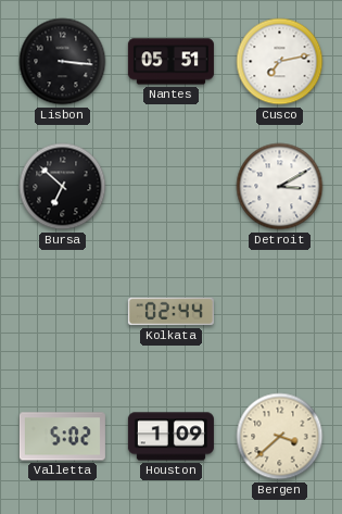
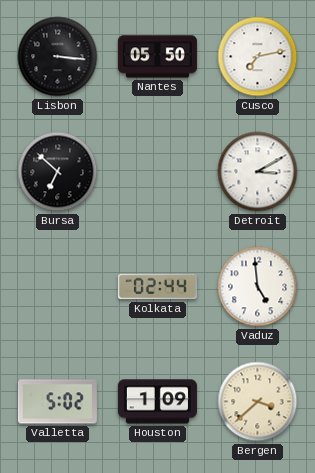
Nantes: 05:51 -> 05:50 (157, 57)
Vaduz: none -> 4:59 (258, 287)
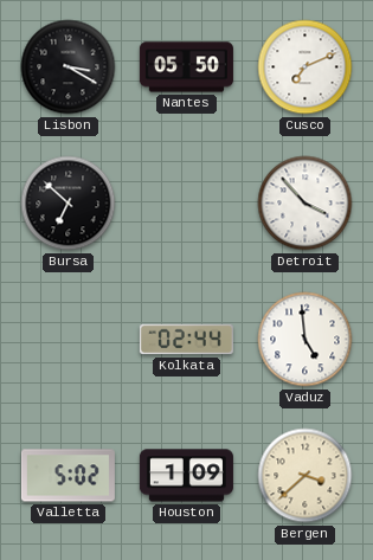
Lisbon: 3:16 -> 3:20 (69, 67)
Cusco: 7:13 -> 7:11 (306, 67)
Detroit: 3:10 -> 3:53 (306, 204)
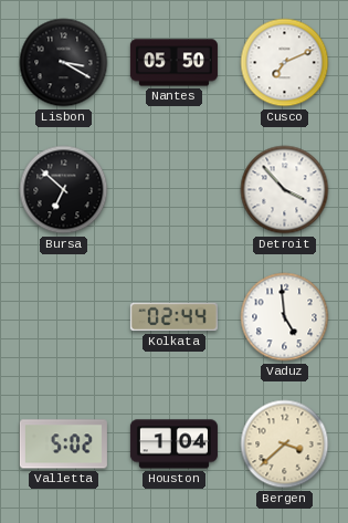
Houston: 1:09 -> 1:04 (173, 444)
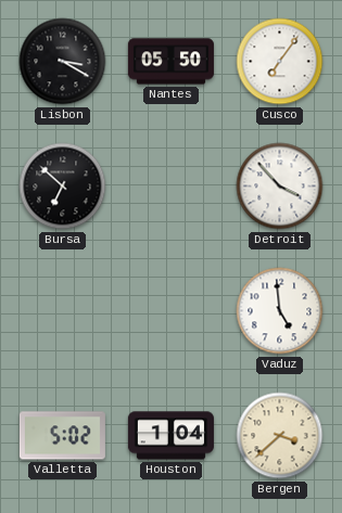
Cusco: 7:11 -> 7:06 (280, 62)
Kolkata: 02:44 -> none (173, 317)
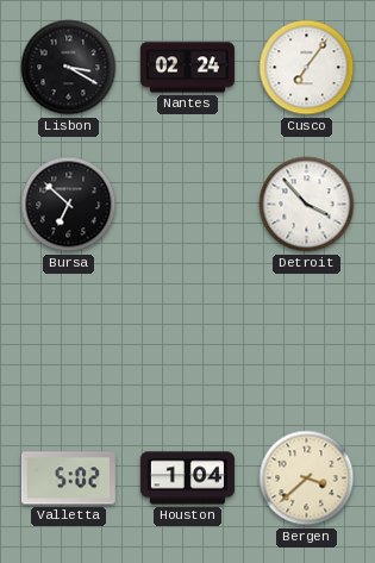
Nantes: 05:50 -> 02:24 (187, 68)
Vaduz: 4:59 -> none (280, 311)
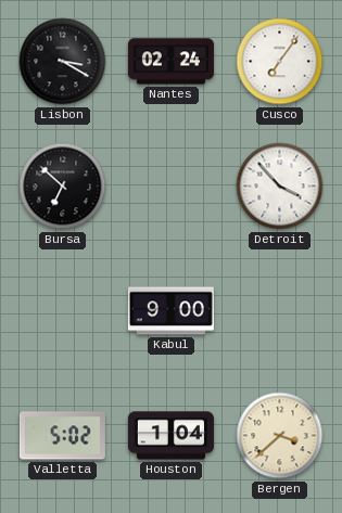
Kabul: none -> 9:00 (170, 311)
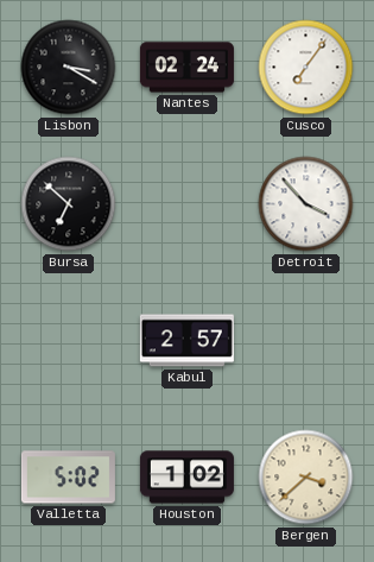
Kabul: 9:00 -> 2:57 (186, 341)
Houston: 1:04 -> 1:02 (186, 478)
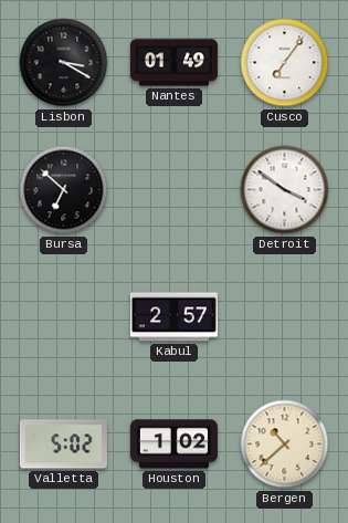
Nantes: 02:24 -> 01:49 (173, 63)
Detroit: 3:53 -> 3:51 (285, 190)
Bergen: 3:38 -> 10:38 (285, 444)
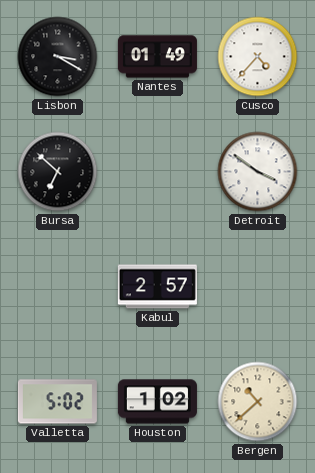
Cusco: 7:06 -> 4:37 (258, 57)
